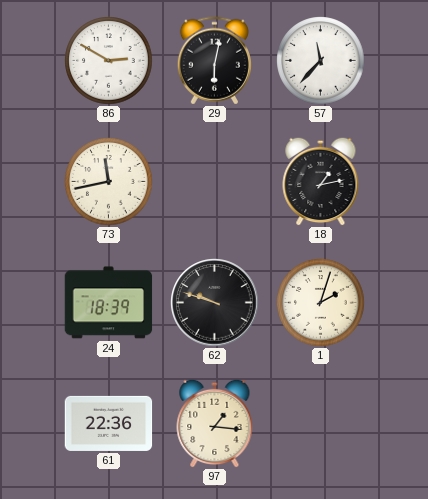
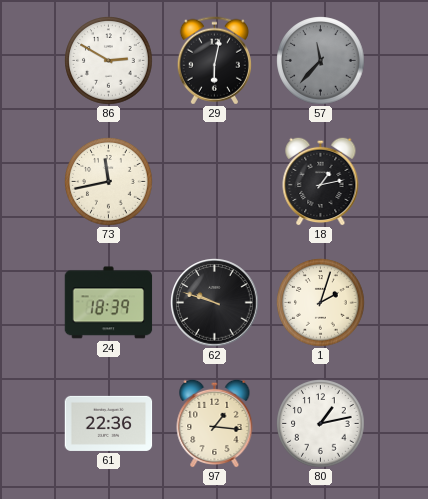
57 dial: white -> grey (321, 61)
80: none -> 1:13 (321, 424)
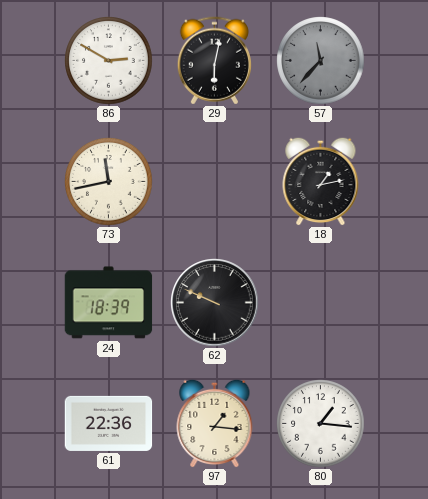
62: 9:48 -> 9:49 (215, 303)
1: 2:03 -> none (321, 303)
80: 1:13 -> 1:16 (321, 424)
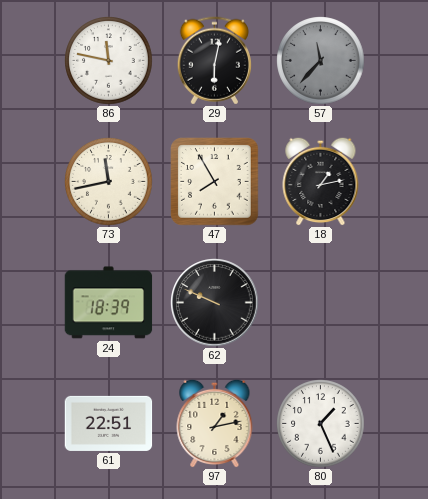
86: 2:50 -> 11:47 (109, 61)
47: none -> 7:55 (215, 182)
61: 22:36 -> 22:51 (109, 423)
97: 1:16 -> 1:13 (215, 423)
80: 1:16 -> 1:26 (321, 424)
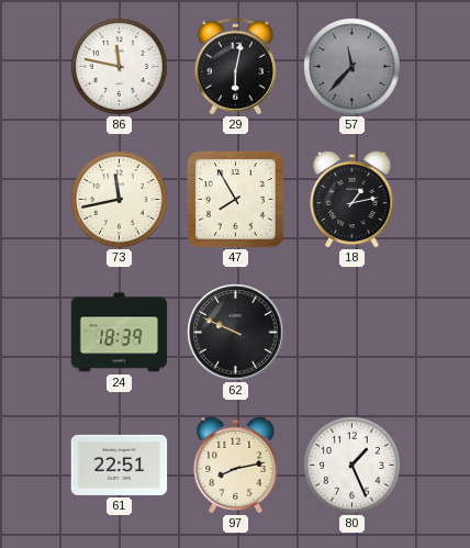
97: 1:13 -> 8:13 (236, 465)
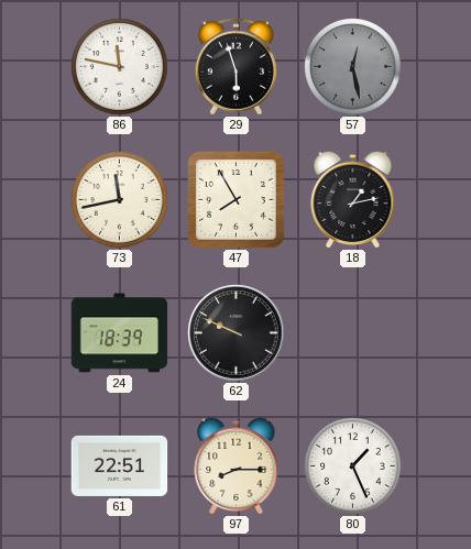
29: 6:02 -> 5:57 (235, 67)
57: 11:37 -> 12:28 (353, 67)
97: 8:13 -> 8:15 (237, 465)
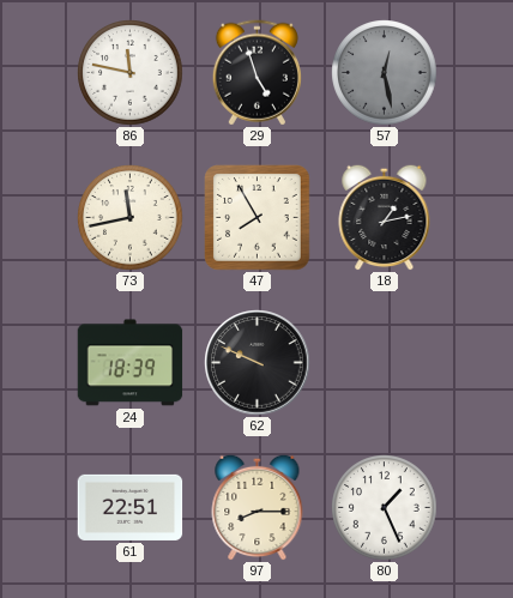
29: 5:57 -> 4:57 (256, 73)
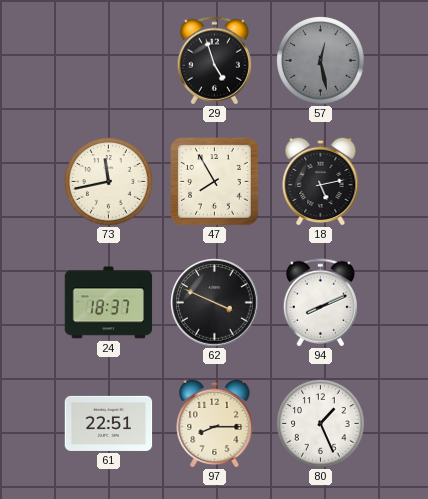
86: 11:47 -> none (131, 73)
18: 1:13 -> 5:13 (321, 181)
24: 18:39 -> 18:37 (109, 303)
62: 9:49 -> 3:49 (215, 303)
94: none -> 8:11 (320, 303)
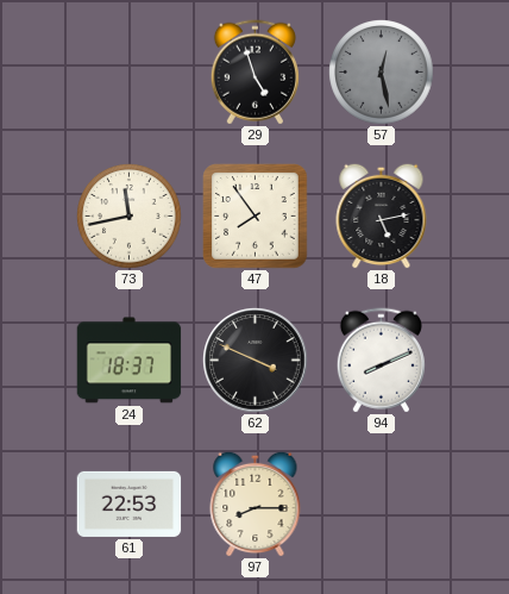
47: 7:55 -> 7:54 (256, 217)
61: 22:51 -> 22:53 (130, 504)
80: 1:26 -> none (321, 424)
